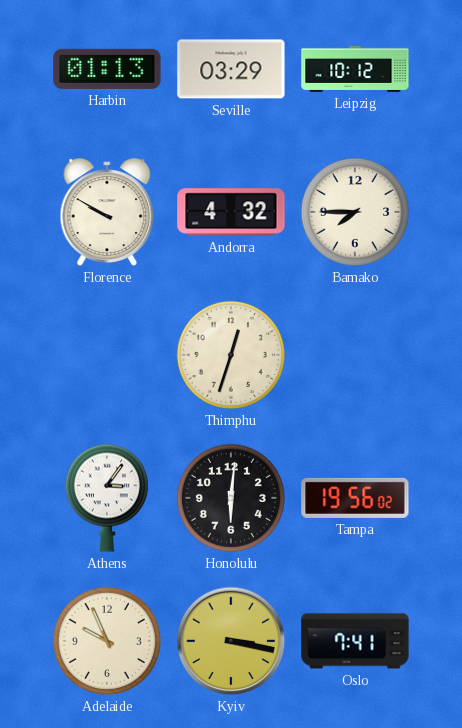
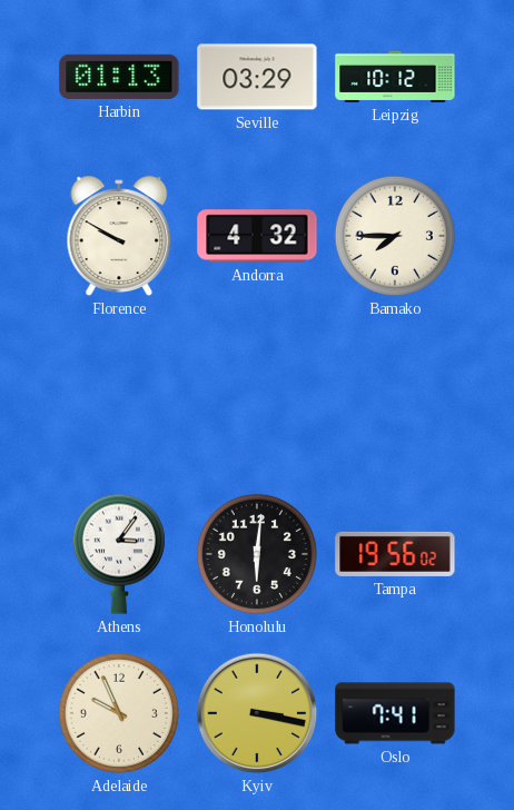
Thimphu: 12:33 -> none (231, 355)
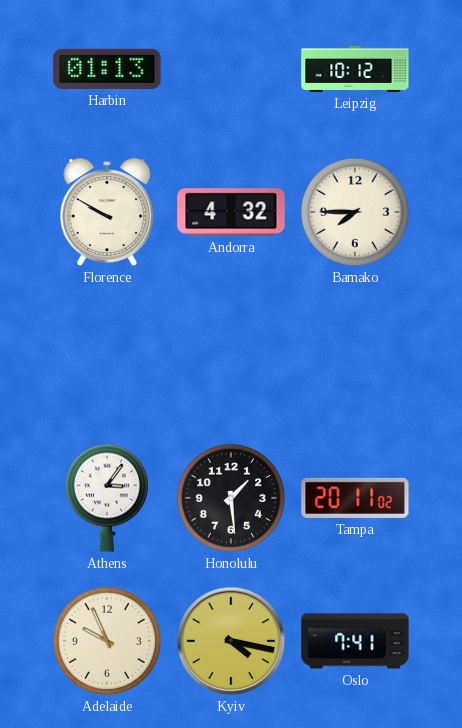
Seville: 03:29 -> none (257, 77)
Honolulu: 6:01 -> 1:29 (231, 498)
Tampa: 19:56 -> 20:11 (355, 498)
Kyiv: 3:17 -> 4:17 (231, 641)
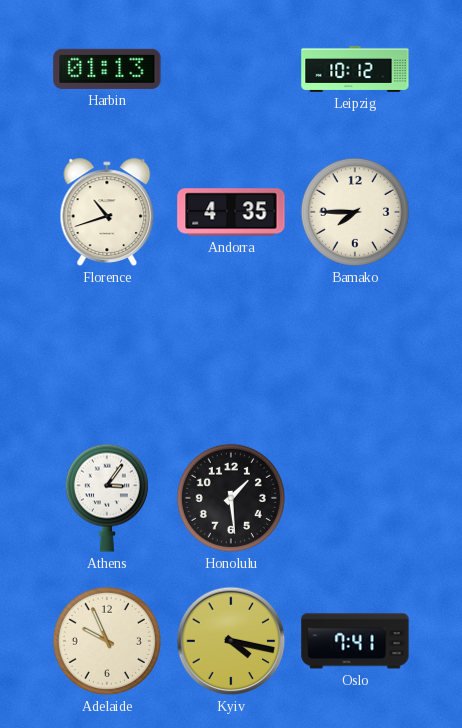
Florence: 9:50 -> 10:42 (107, 212)
Andorra: 4:32 -> 4:35 (231, 212)
Tampa: 20:11 -> none (355, 498)
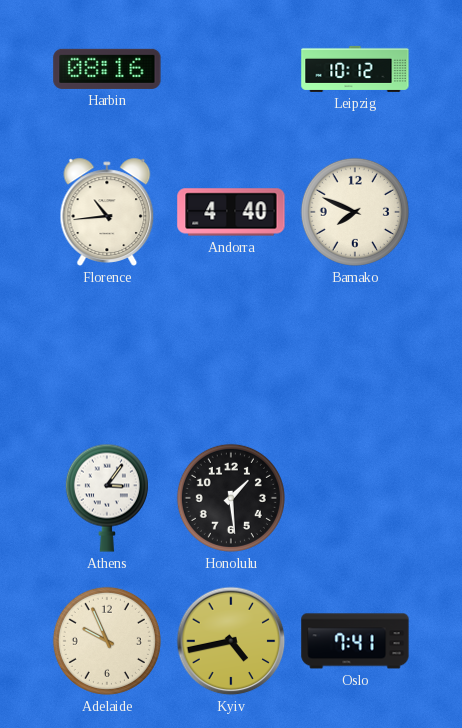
Harbin: 01:13 -> 08:16 (107, 69)
Florence: 10:42 -> 10:44 (107, 212)
Andorra: 4:35 -> 4:40 (231, 212)
Bamako: 7:45 -> 7:49 (355, 212)
Kyiv: 4:17 -> 4:43 (231, 641)
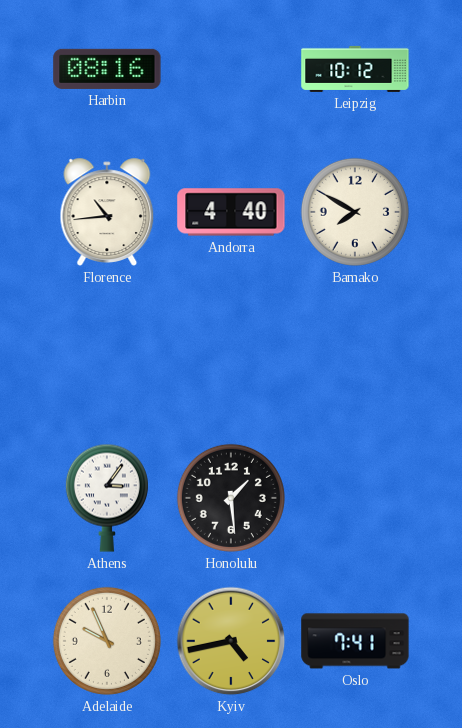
Bamako: 7:49 -> 7:50 (355, 212)
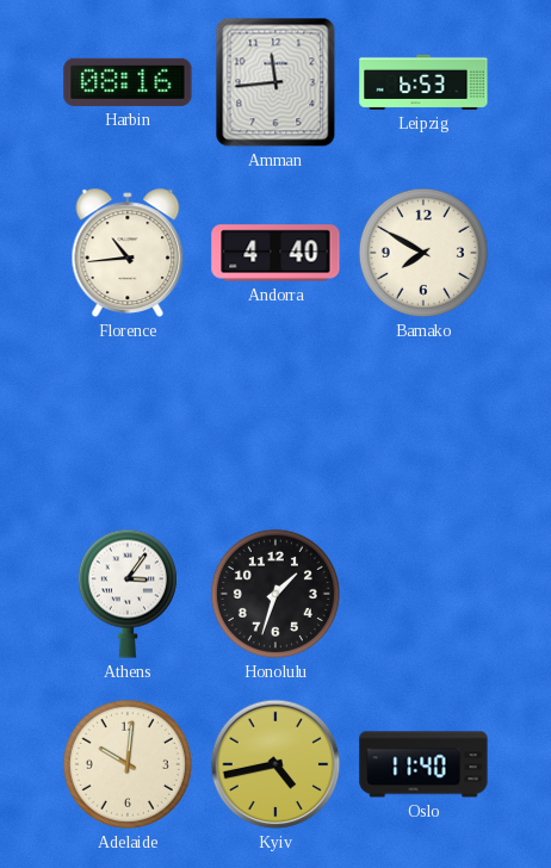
Amman: none -> 11:44 (275, 82)
Leipzig: 10:12 -> 6:53 (423, 82)
Honolulu: 1:29 -> 1:33 (275, 594)
Adelaide: 9:56 -> 10:01 (128, 764)
Oslo: 7:41 -> 11:40 (423, 764)
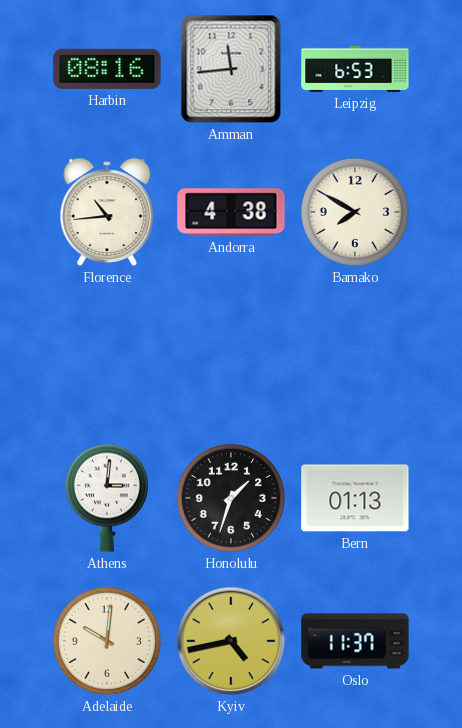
Andorra: 4:40 -> 4:38 (231, 212)
Athens: 3:06 -> 3:01 (107, 498)
Bern: none -> 01:13 (355, 498)
Oslo: 11:40 -> 11:37 (355, 641)
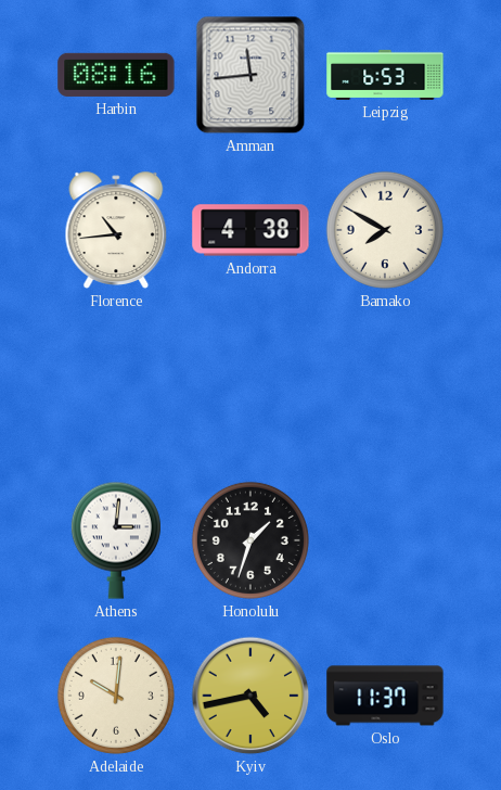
Bern: 01:13 -> none (355, 498)
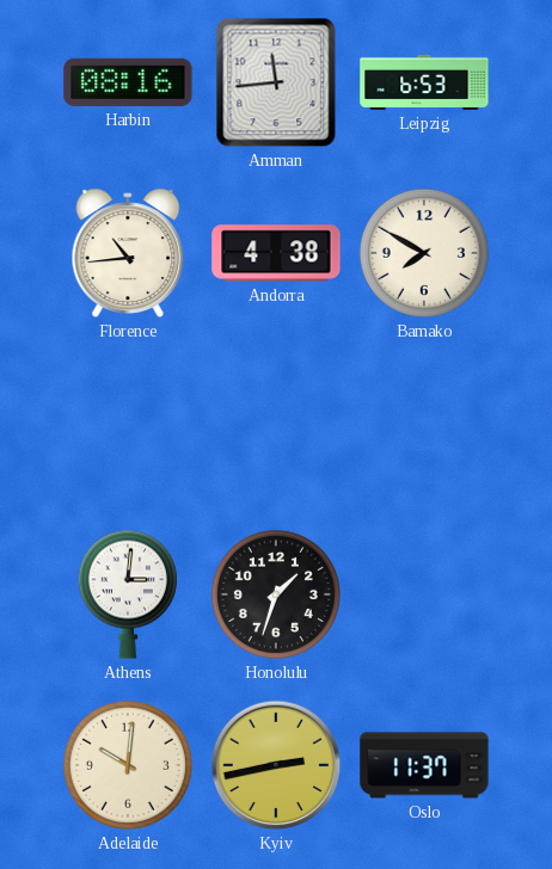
Kyiv: 4:43 -> 2:43 (276, 765)
